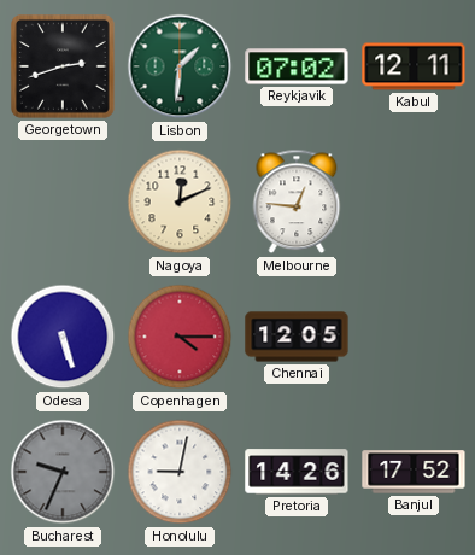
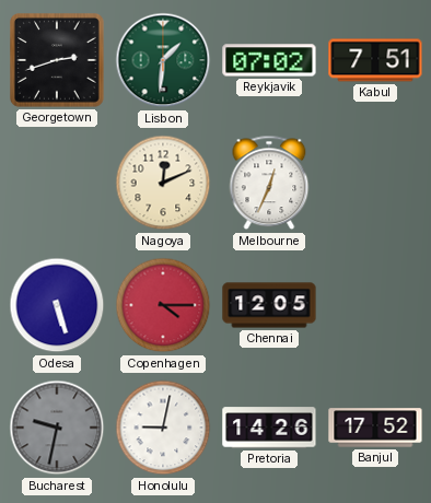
Kabul: 12:11 -> 7:51 (375, 60)
Melbourne: 12:46 -> 12:34 (269, 183)
Bucharest: 9:34 -> 9:32 (57, 428)
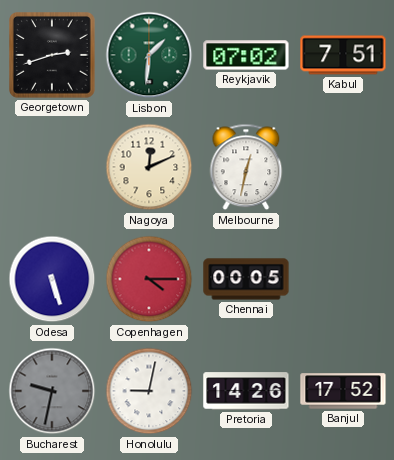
Melbourne: 12:34 -> 12:32 (246, 167)
Chennai: 12:05 -> 00:05 (246, 279)
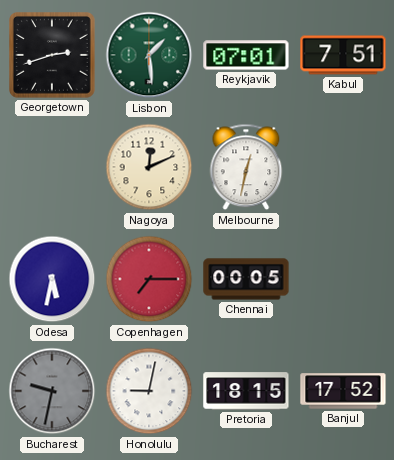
Lisbon: 1:31 -> 1:29 (149, 55)
Reykjavik: 07:02 -> 07:01 (246, 55)
Odesa: 5:27 -> 5:32 (52, 279)
Copenhagen: 4:15 -> 7:15 (149, 279)
Pretoria: 14:26 -> 18:15 (246, 391)
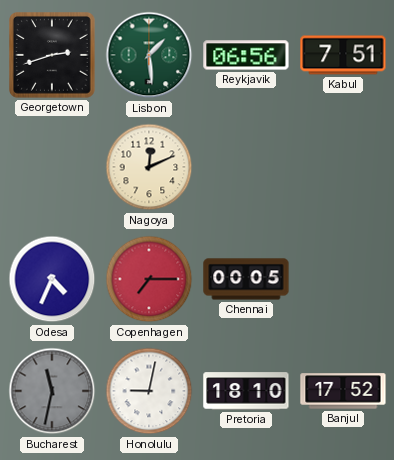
Reykjavik: 07:01 -> 06:56 (246, 55)
Melbourne: 12:32 -> none (246, 167)
Odesa: 5:32 -> 4:34 (52, 279)
Bucharest: 9:32 -> 11:32 (52, 391)
Pretoria: 18:15 -> 18:10 (246, 391)
